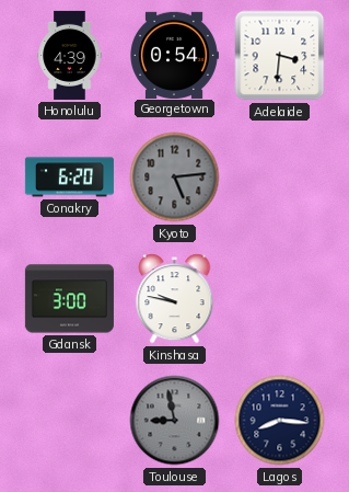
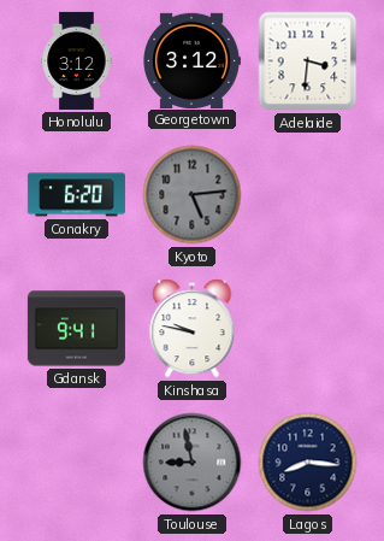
Honolulu: 4:39 -> 3:12 (77, 60)
Georgetown: 0:54 -> 3:12 (191, 60)
Gdansk: 3:00 -> 9:41 (76, 329)
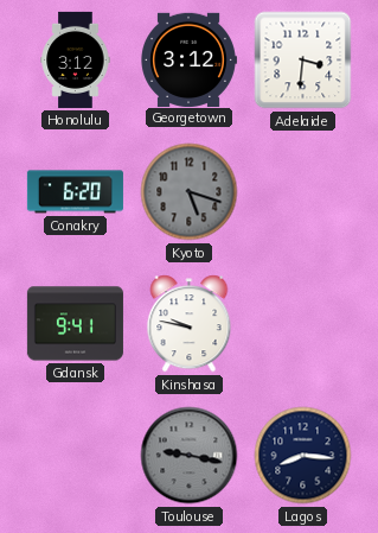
Kyoto: 5:14 -> 5:18 (190, 192)
Toulouse: 8:58 -> 9:17 (190, 456)
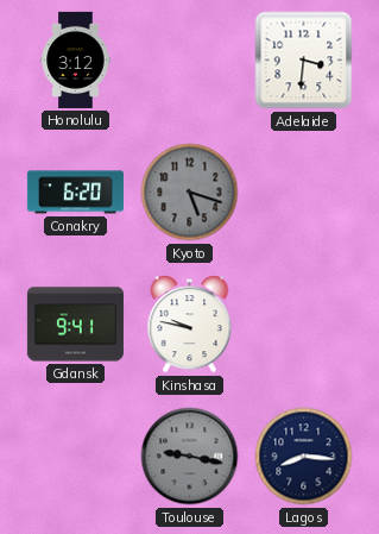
Georgetown: 3:12 -> none (188, 59)
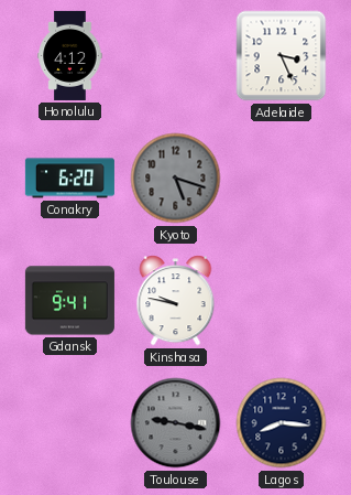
Honolulu: 3:12 -> 4:12 (70, 55)
Adelaide: 3:31 -> 3:26 (282, 56)
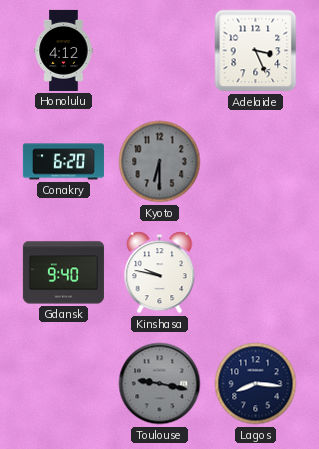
Kyoto: 5:18 -> 6:30 (160, 162)
Gdansk: 9:41 -> 9:40 (63, 273)
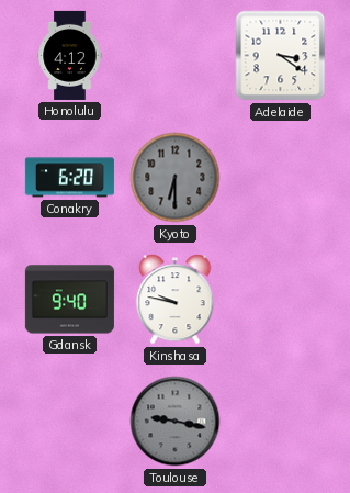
Adelaide: 3:26 -> 3:21 (281, 56)
Lagos: 8:16 -> none (256, 384)
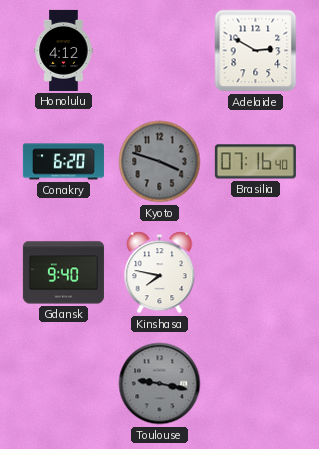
Adelaide: 3:21 -> 2:50 (256, 51)
Kyoto: 6:30 -> 3:48 (160, 162)
Brasilia: none -> 07:16 (255, 162)
Kinshasa: 9:47 -> 7:47 (160, 273)
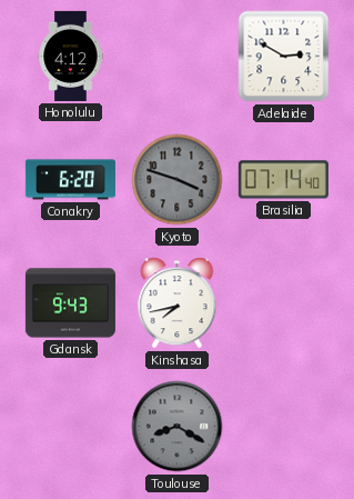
Brasilia: 07:16 -> 07:14 (283, 180)
Gdansk: 9:40 -> 9:43 (70, 303)
Kinshasa: 7:47 -> 7:43 (178, 303)
Toulouse: 9:17 -> 8:20 (178, 427)
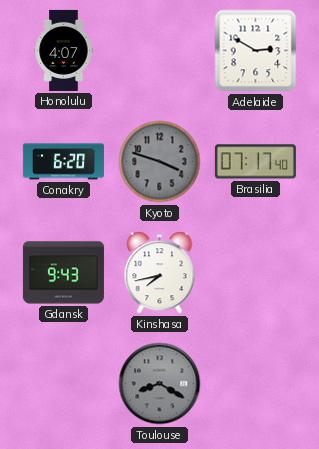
Honolulu: 4:12 -> 4:07 (64, 50)
Brasilia: 07:14 -> 07:17 (255, 162)
